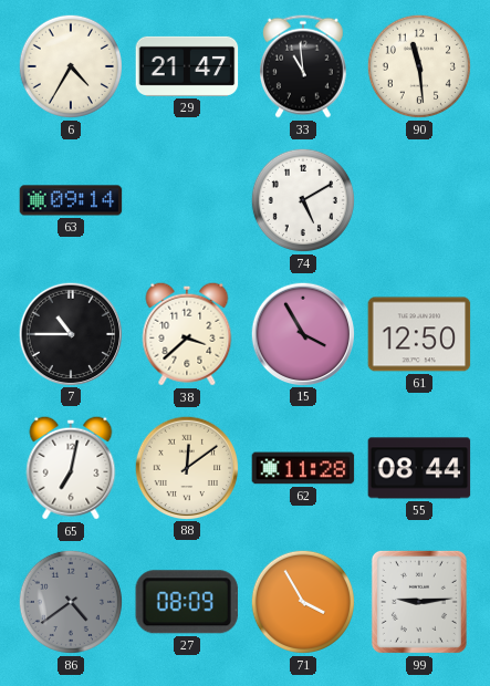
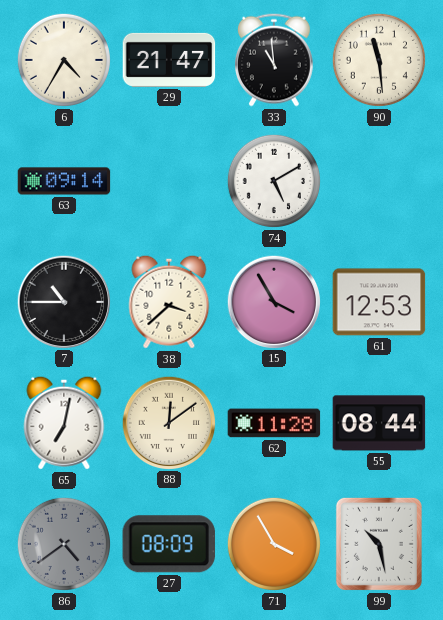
61: 12:50 -> 12:53 (379, 302)
99: 9:14 -> 10:28 (379, 544)
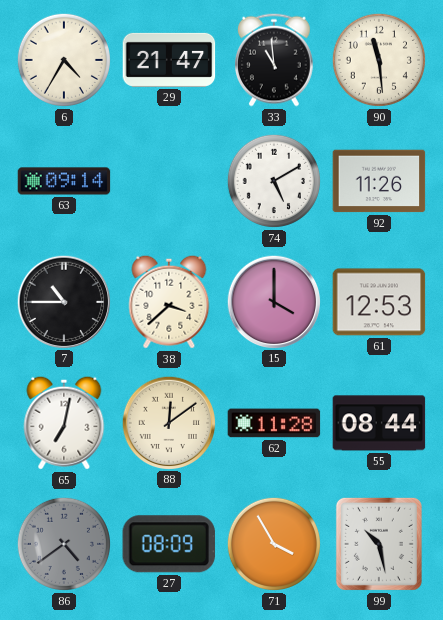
92: none -> 11:26 (379, 181)
15: 3:55 -> 4:00 (273, 301)
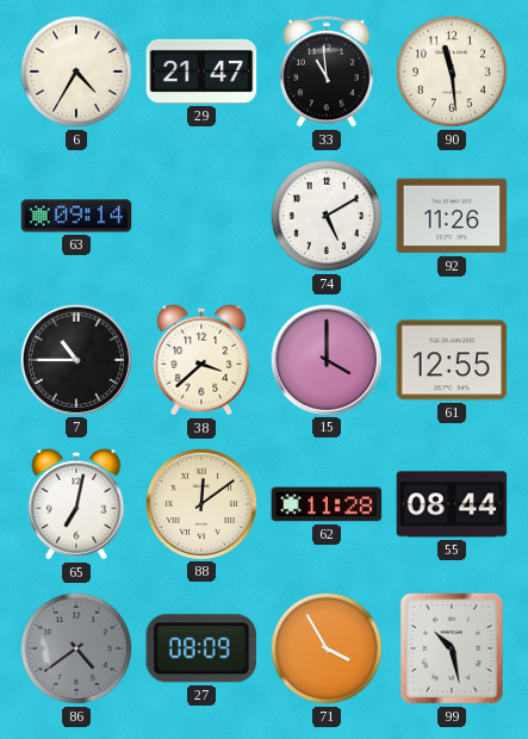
61: 12:53 -> 12:55 (452, 360)
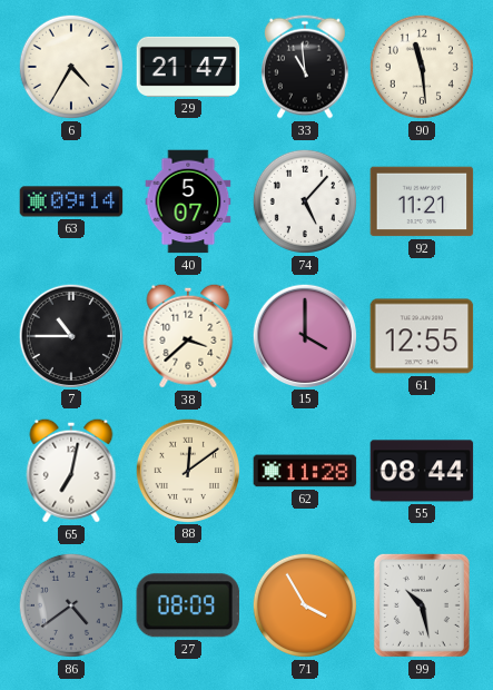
40: none -> 5:07 (188, 201)
74: 5:10 -> 5:07 (305, 201)
92: 11:26 -> 11:21 (422, 201)
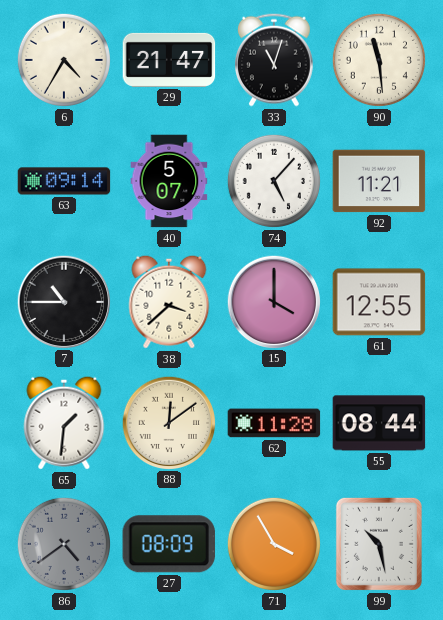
33: 10:59 -> 11:03 (275, 60)
65: 7:02 -> 1:31 (64, 423)
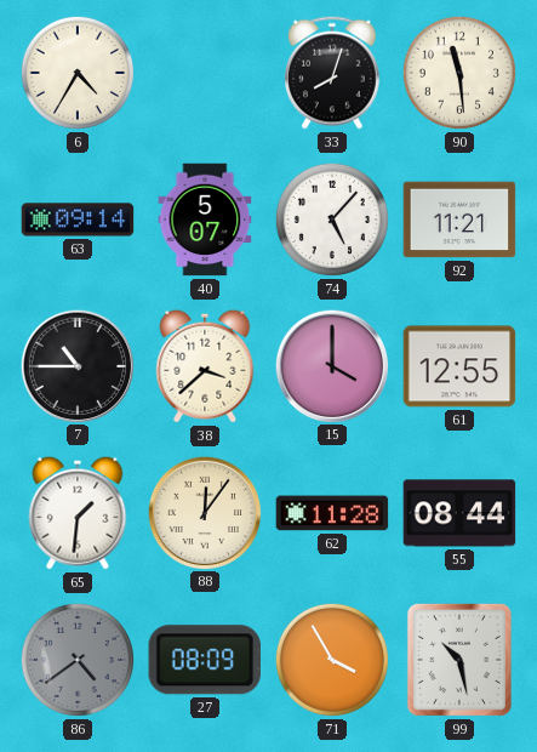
29: 21:47 -> none (169, 60)
33: 11:03 -> 8:03 (333, 73)
88: 12:09 -> 12:06 (204, 512)
